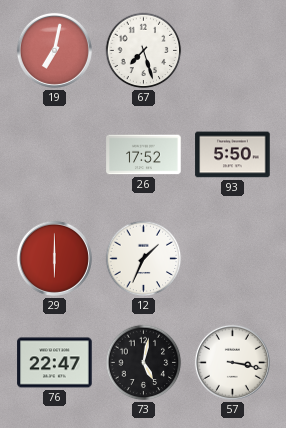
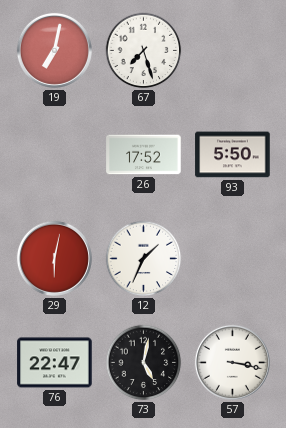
29: 6:00 -> 6:02 (54, 258)
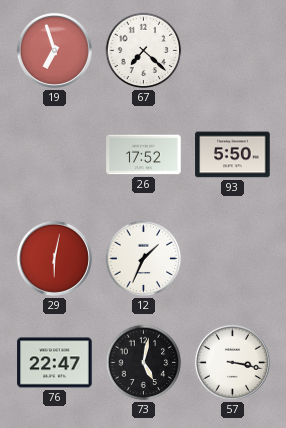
19: 7:02 -> 6:57 (54, 50)
67: 7:27 -> 7:22 (144, 51)
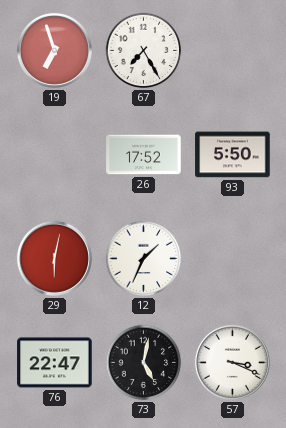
67: 7:22 -> 7:25 (144, 51)
57: 3:17 -> 3:19 (232, 362)
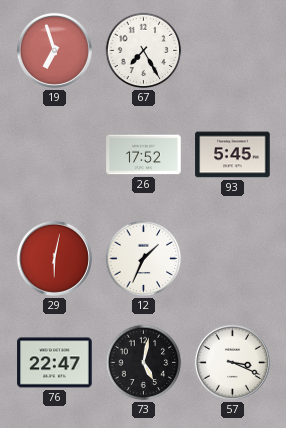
93: 5:50 -> 5:45 (233, 155)
